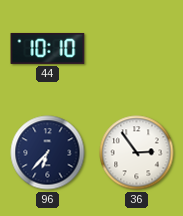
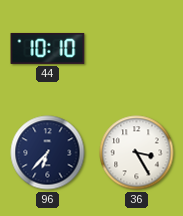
36: 2:54 -> 3:25 (137, 153)
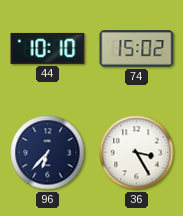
74: none -> 15:02 (137, 49)
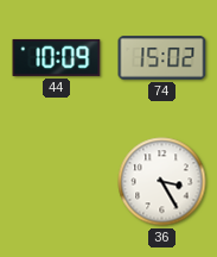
44: 10:10 -> 10:09 (57, 57)
96: 6:37 -> none (48, 153)
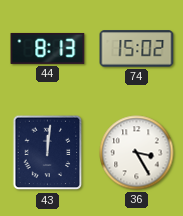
44: 10:09 -> 8:13 (48, 48)
43: none -> 12:01 (48, 153)
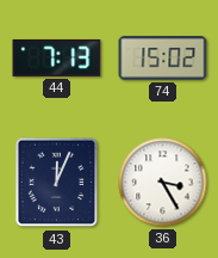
44: 8:13 -> 7:13 (57, 57)
43: 12:01 -> 12:04 (57, 183)
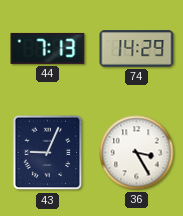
74: 15:02 -> 14:29 (137, 49)
43: 12:04 -> 9:04 (48, 153)
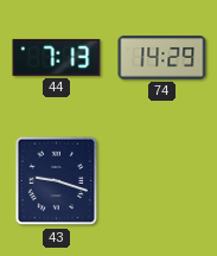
43: 9:04 -> 9:18 (57, 181)
36: 3:25 -> none (137, 153)
